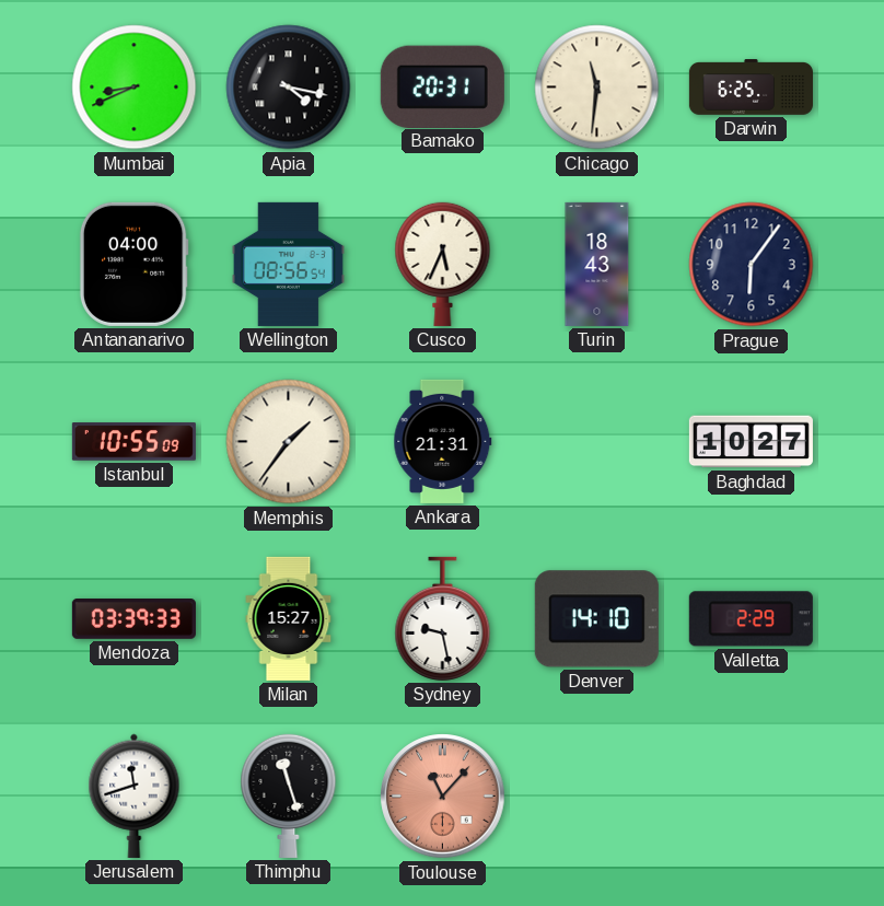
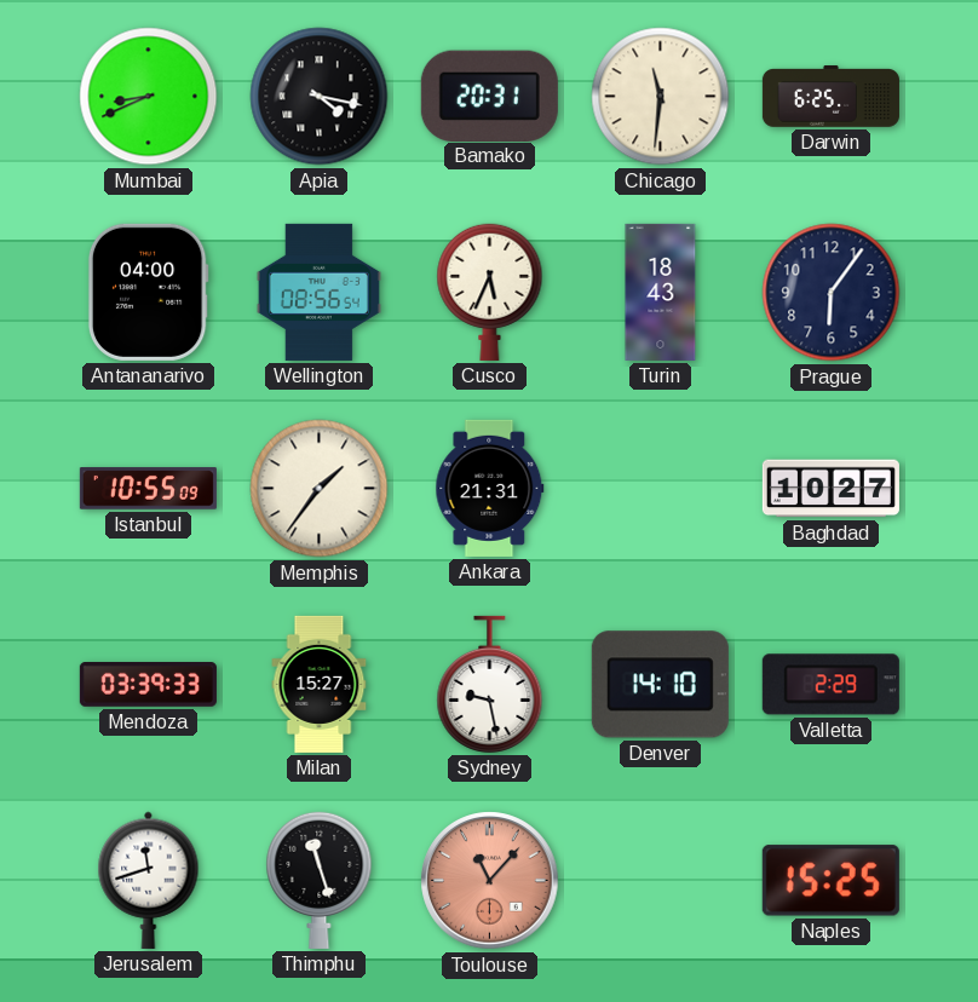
Naples: none -> 15:25 (830, 881)
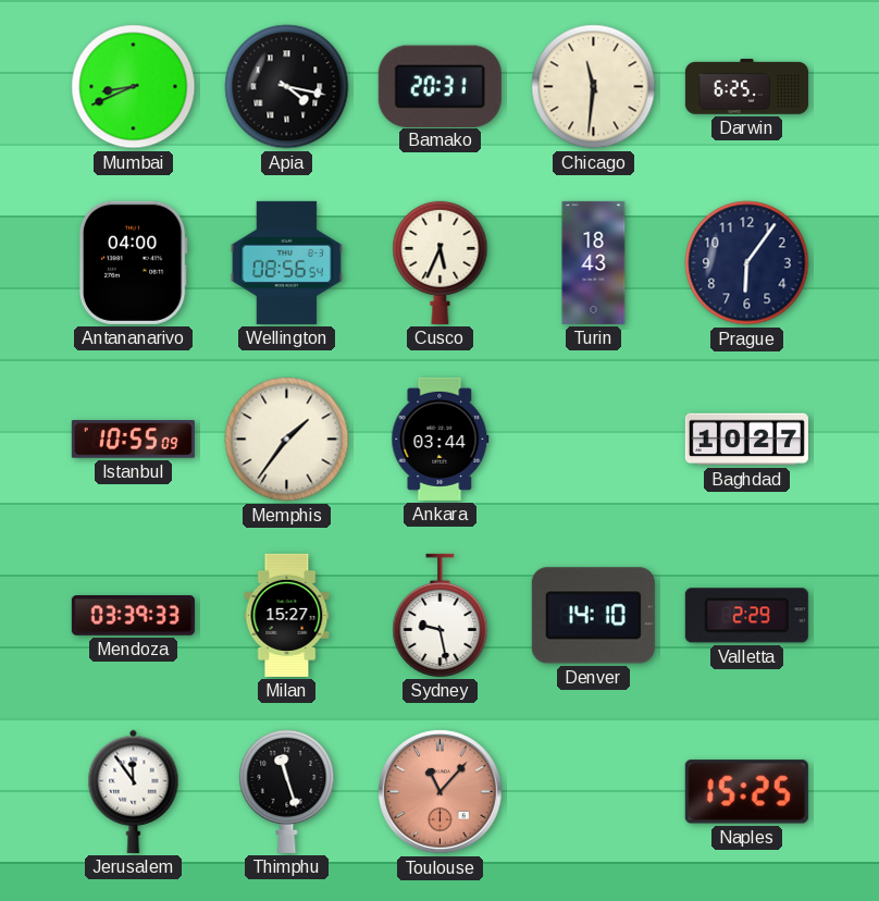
Ankara: 21:31 -> 03:44 (441, 439)
Jerusalem: 11:42 -> 11:54 (134, 791)
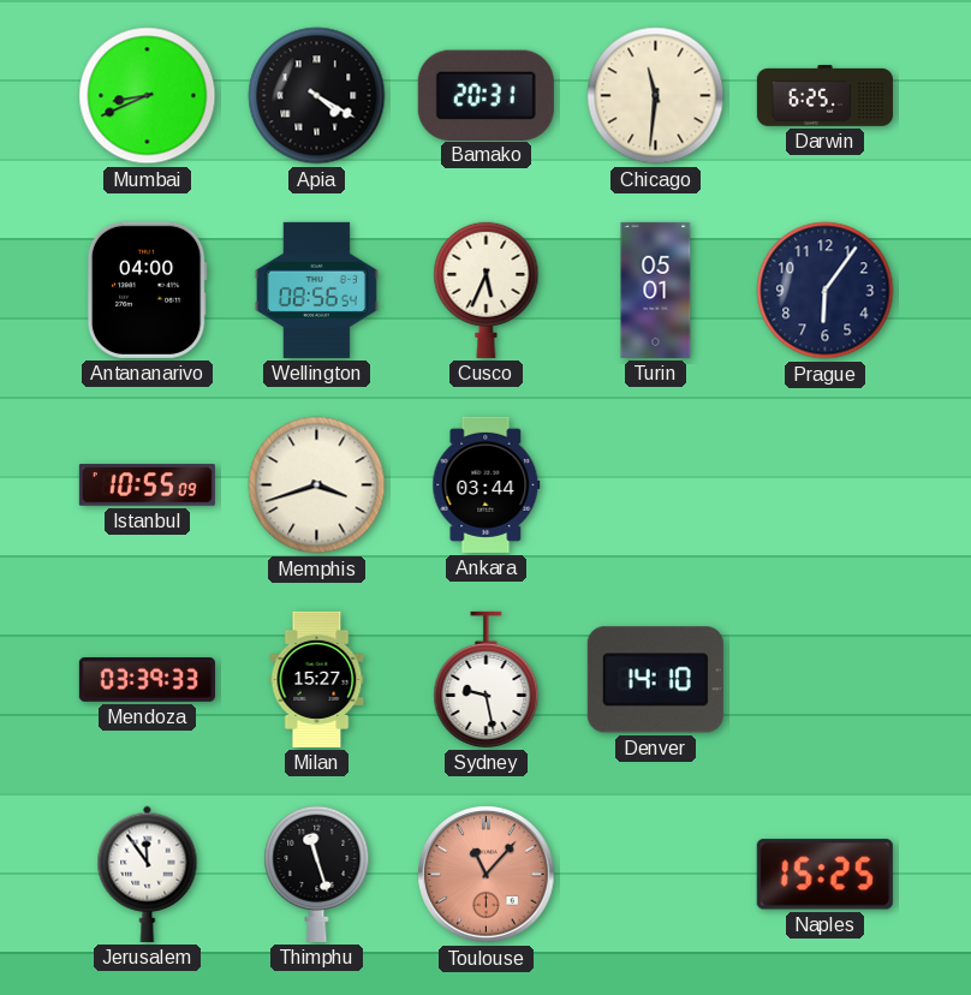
Apia: 4:17 -> 4:20 (317, 96)
Turin: 18:43 -> 05:01 (656, 290)
Memphis: 1:36 -> 3:42 (317, 485)
Baghdad: 10:27 -> none (746, 440)
Valletta: 2:29 -> none (746, 616)
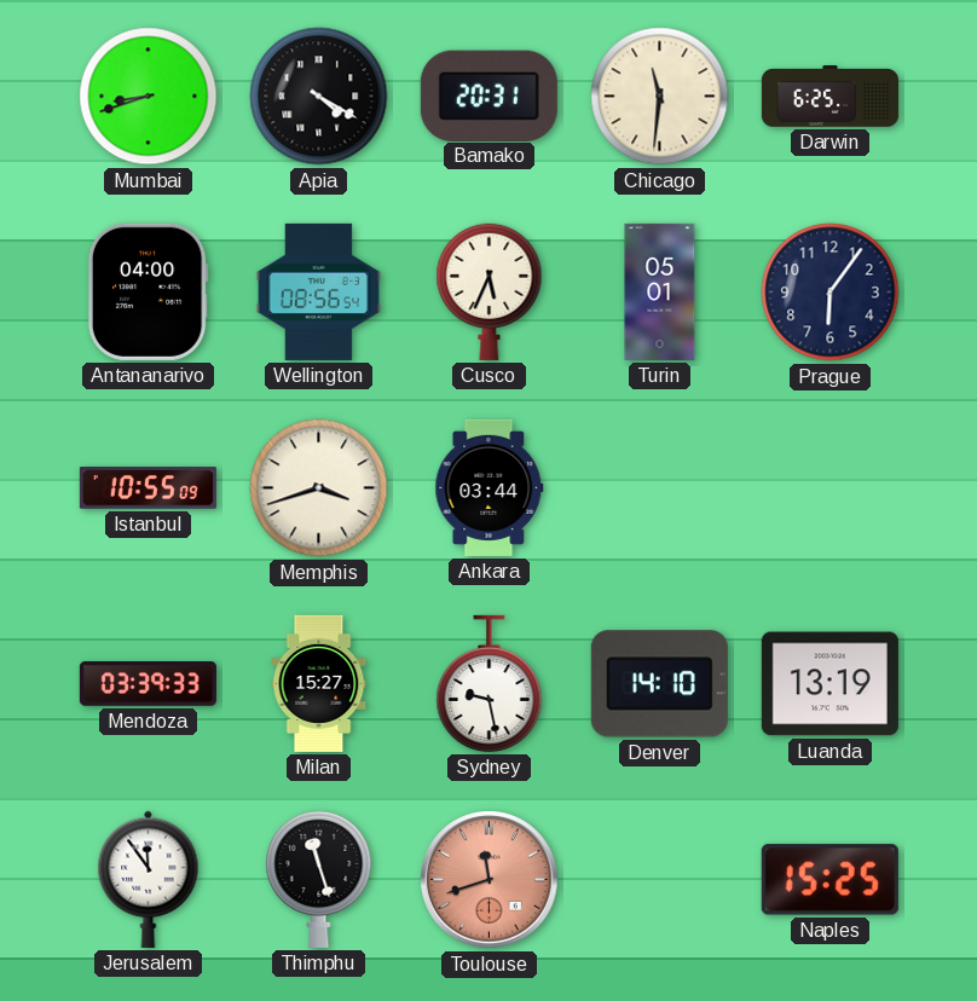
Mumbai: 8:41 -> 8:42 (149, 97)
Luanda: none -> 13:19 (829, 684)
Toulouse: 11:07 -> 11:42 (490, 880)
